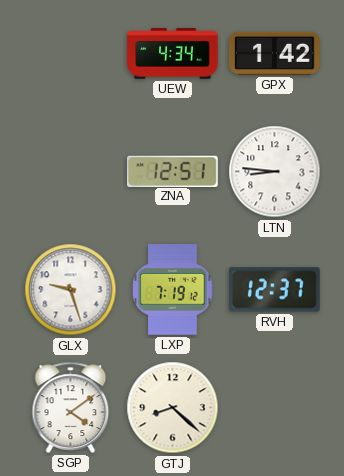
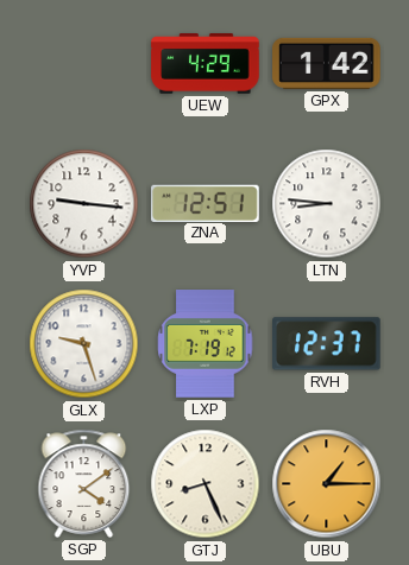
UEW: 4:34 -> 4:29 (206, 64)
YVP: none -> 9:16 (84, 204)
GTJ: 8:22 -> 8:26 (206, 484)
UBU: none -> 1:15 (327, 484)
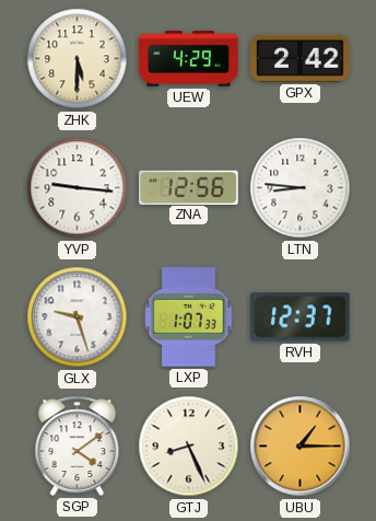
ZHK: none -> 5:30 (78, 59)
GPX: 1:42 -> 2:42 (301, 58)
ZNA: 12:51 -> 12:56 (189, 187)
LXP: 7:19 -> 1:07 (189, 317)
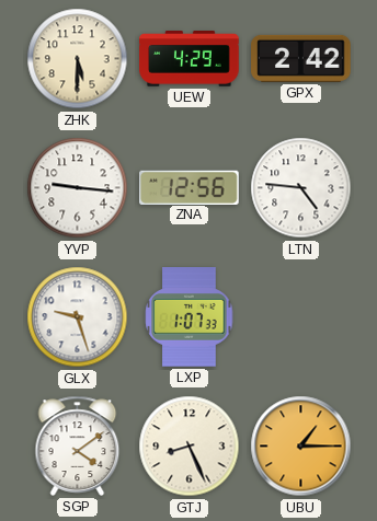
LTN: 8:46 -> 4:46 (301, 188)
RVH: 12:37 -> none (301, 317)
